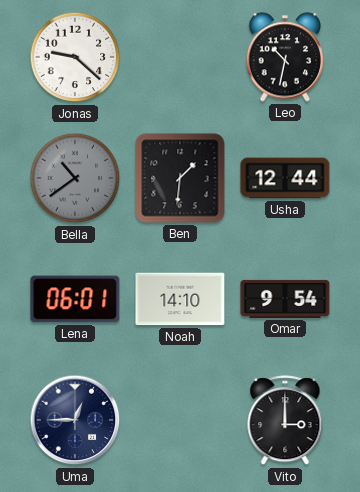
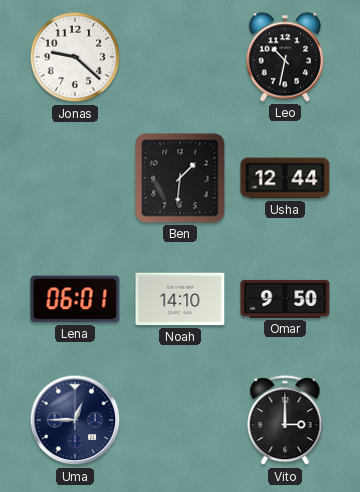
Bella: 10:39 -> none (75, 178)
Omar: 9:54 -> 9:50 (285, 299)
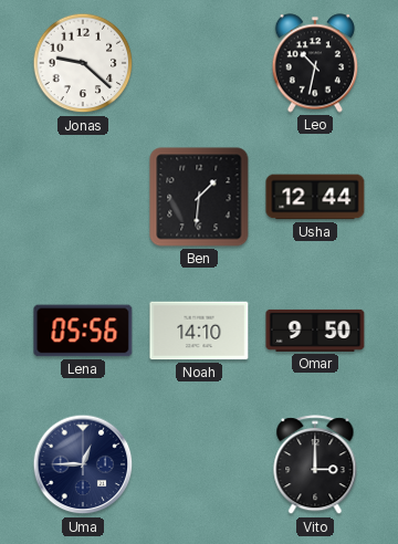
Lena: 06:01 -> 05:56 (83, 331)
